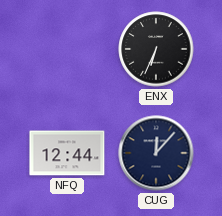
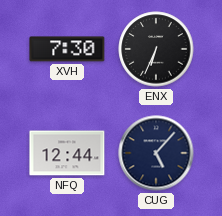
XVH: none -> 7:30 (67, 49)
CUG: 12:07 -> 5:07 (156, 153)
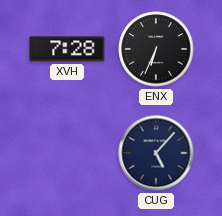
XVH: 7:30 -> 7:28 (67, 49)
NFQ: 12:44 -> none (67, 153)
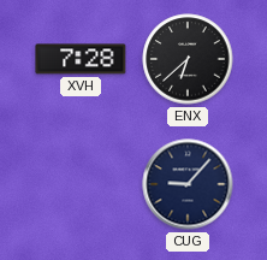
ENX: 6:34 -> 6:38 (188, 59)
CUG: 5:07 -> 9:07 (188, 184)
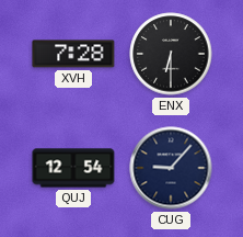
ENX: 6:38 -> 6:30 (171, 54)
QUJ: none -> 12:54 (73, 168)
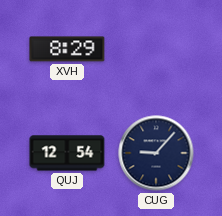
XVH: 7:28 -> 8:29 (67, 49)
ENX: 6:30 -> none (171, 54)
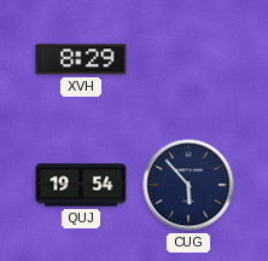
QUJ: 12:54 -> 19:54 (81, 185)
CUG: 9:07 -> 5:53 (188, 185)
